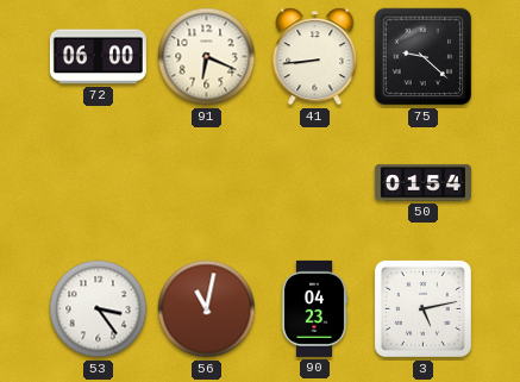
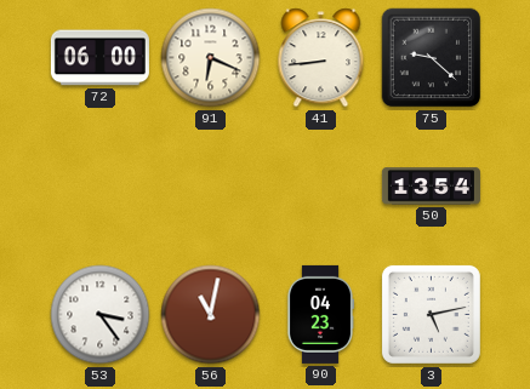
50: 01:54 -> 13:54 (431, 187)
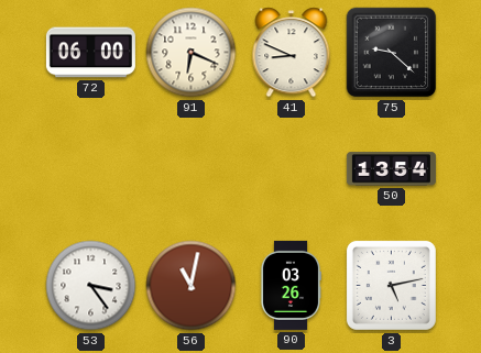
41: 8:44 -> 8:49 (292, 53)
90: 04:23 -> 03:26 (289, 285)
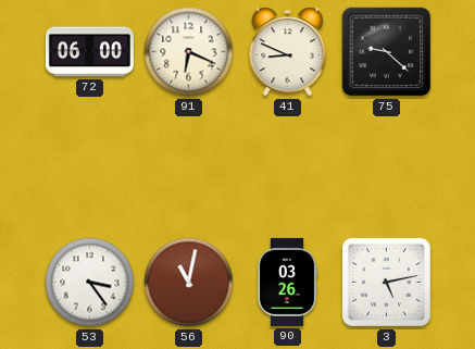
50: 13:54 -> none (391, 169)
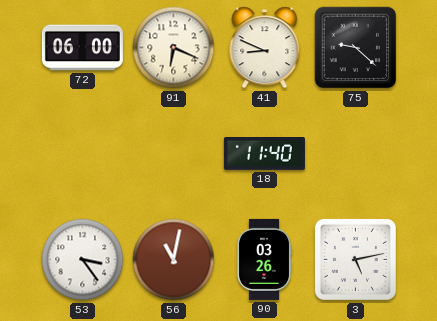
18: none -> 11:40 (264, 154)
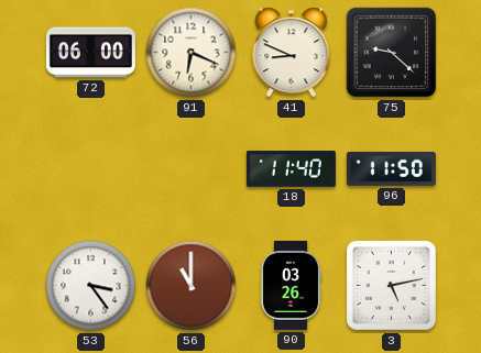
96: none -> 11:50 (391, 169)
56: 11:02 -> 11:00 (192, 286)
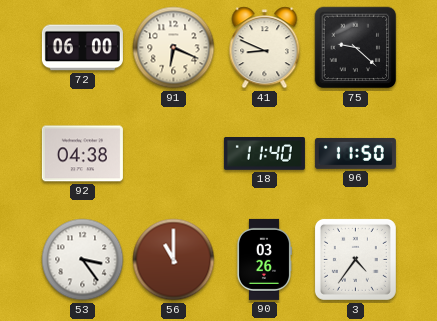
92: none -> 04:38 (82, 154)
3: 5:13 -> 4:36 (355, 259)
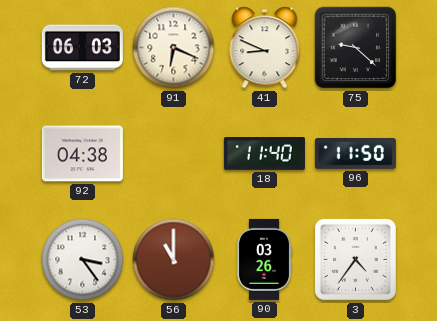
72: 06:00 -> 06:03 (82, 48)
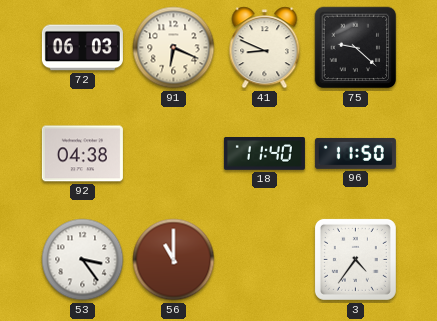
90: 03:26 -> none (263, 259)
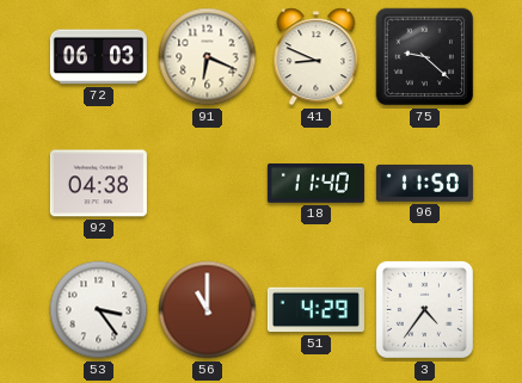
51: none -> 4:29 (315, 310)
